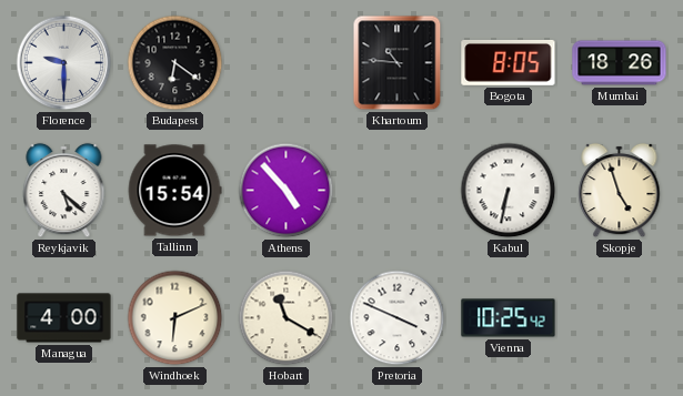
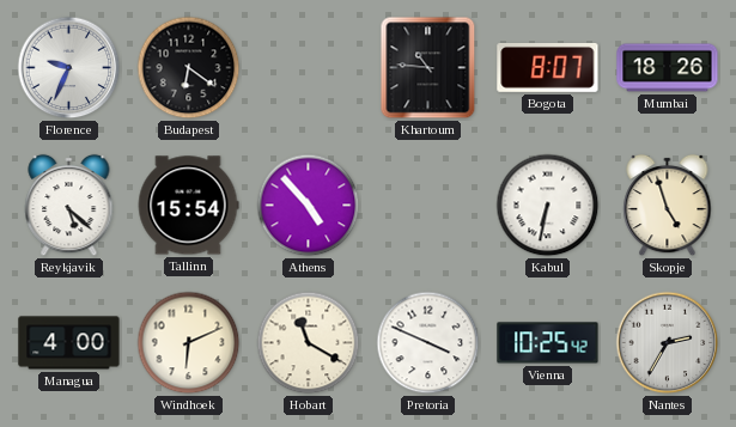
Florence: 9:30 -> 9:34 (69, 68)
Bogota: 8:05 -> 8:07 (548, 67)
Nantes: none -> 2:35 (668, 343)
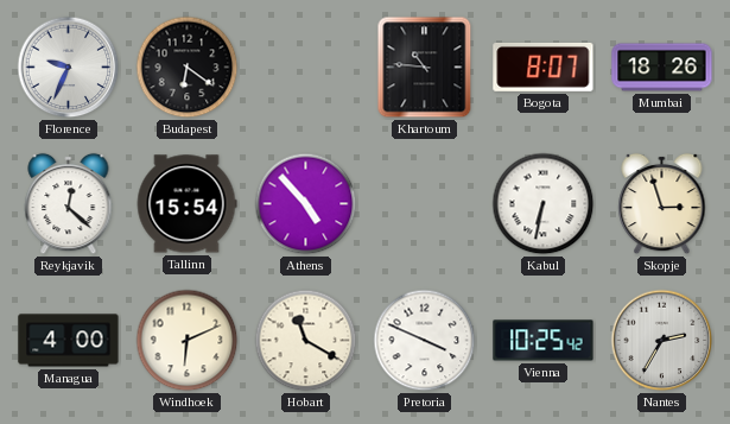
Reykjavik: 5:22 -> 12:22 (69, 204)
Skopje: 4:57 -> 2:57 (662, 204)
